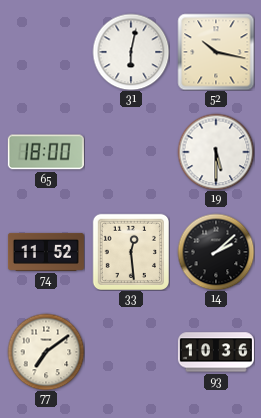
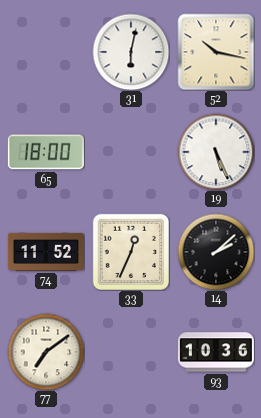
19: 5:30 -> 5:26 (216, 152)
33: 12:29 -> 12:34 (130, 251)
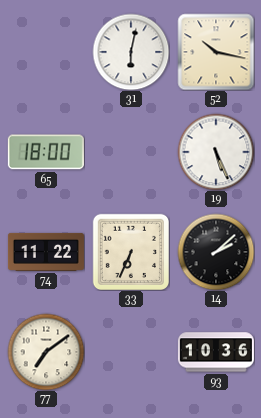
74: 11:52 -> 11:22 (46, 252)
33: 12:34 -> 6:34 (130, 251)
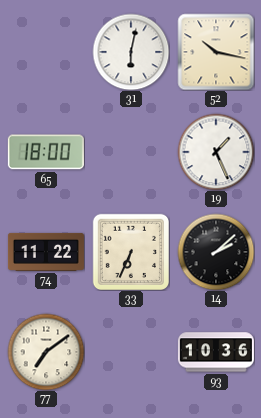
19: 5:26 -> 1:26 (216, 152)
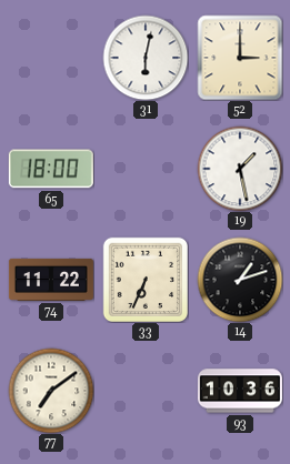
52: 10:17 -> 3:00 (240, 58)
19: 1:26 -> 1:28 (240, 169)
14: 2:08 -> 1:12 (240, 280)
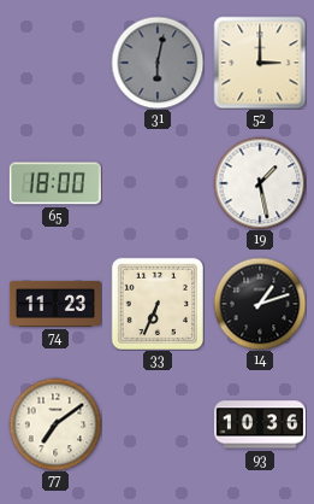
31 dial: white -> grey (158, 63)
74: 11:22 -> 11:23 (55, 304)
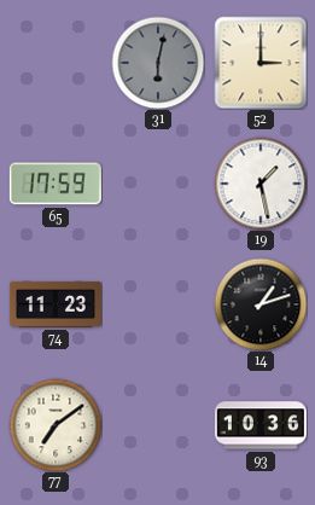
65: 18:00 -> 17:59 (56, 184)
33: 6:34 -> none (156, 303)
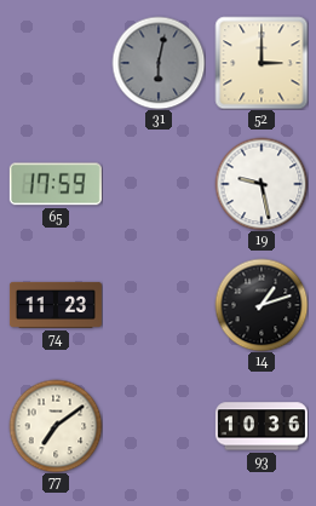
19: 1:28 -> 9:28 (262, 184)
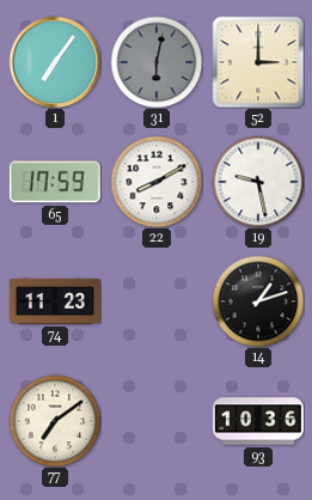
1: none -> 7:06 (55, 62)
22: none -> 8:10 (157, 182)
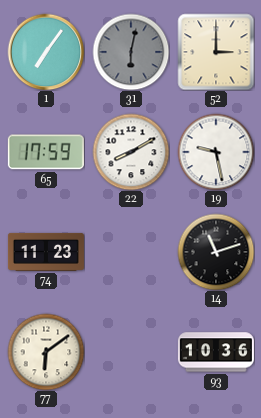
14: 1:12 -> 11:12 (216, 252)
77: 7:09 -> 6:09 (46, 352)
